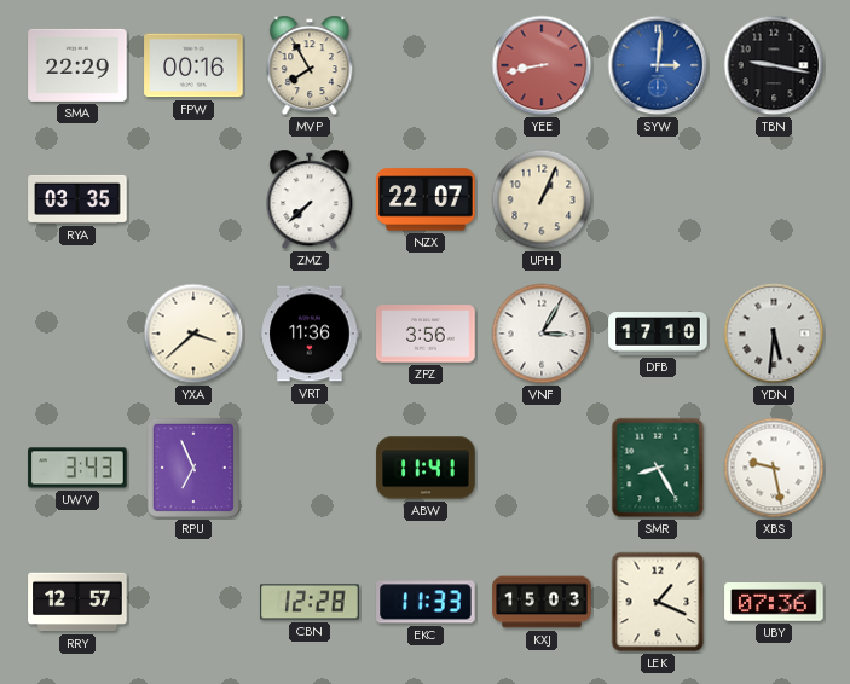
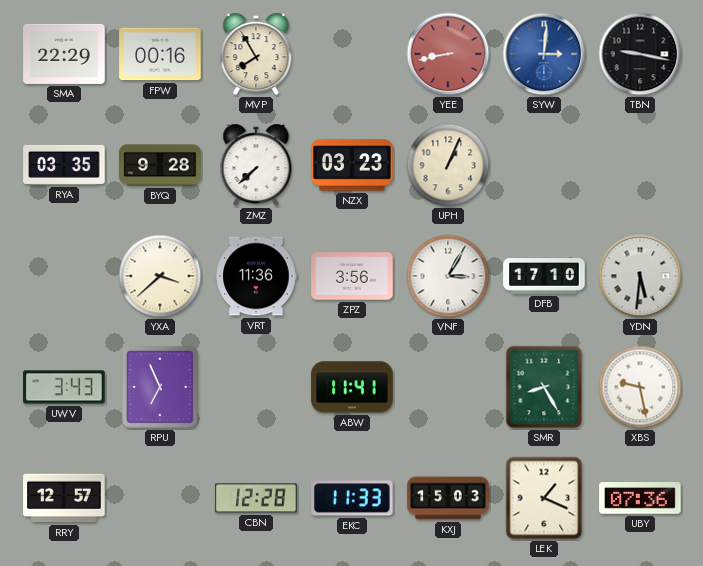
BYQ: none -> 9:28 (160, 165)
NZX: 22:07 -> 03:23 (352, 165)
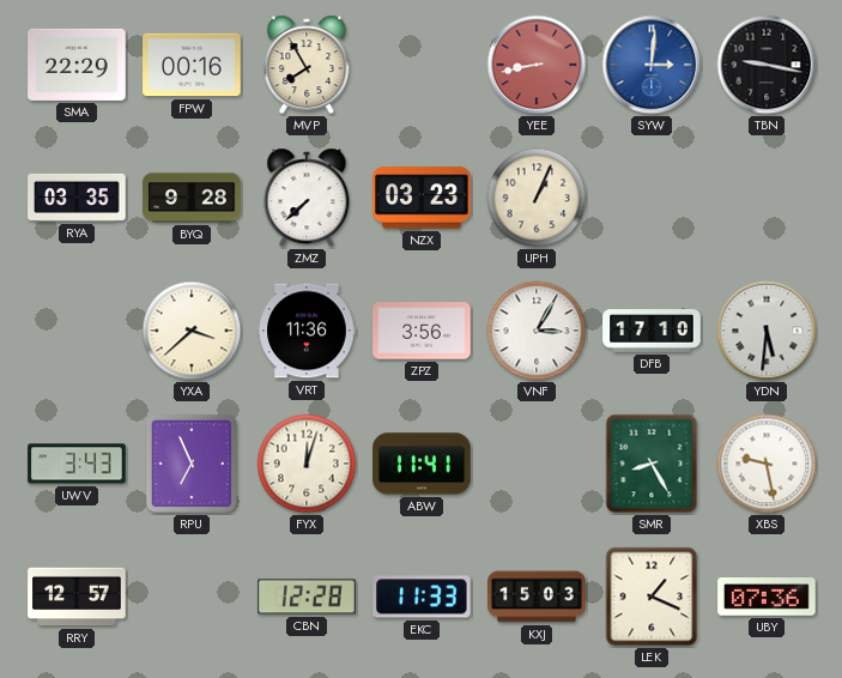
FYX: none -> 12:03 (307, 464)
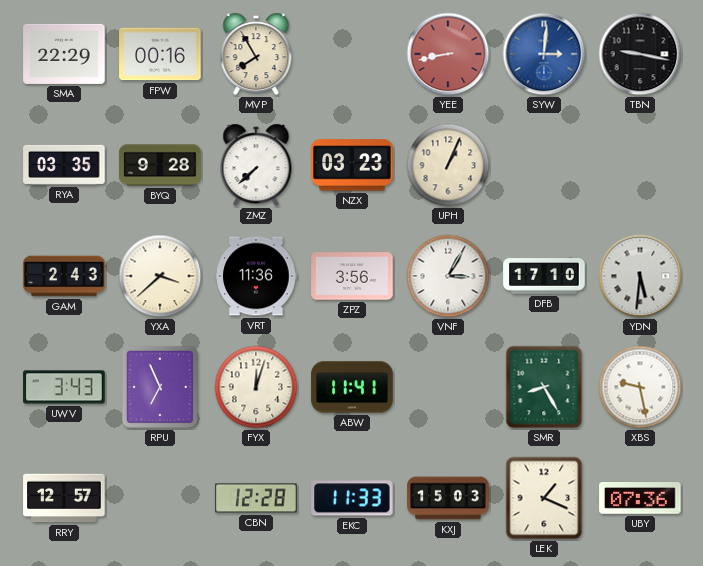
GAM: none -> 2:43 (64, 276)
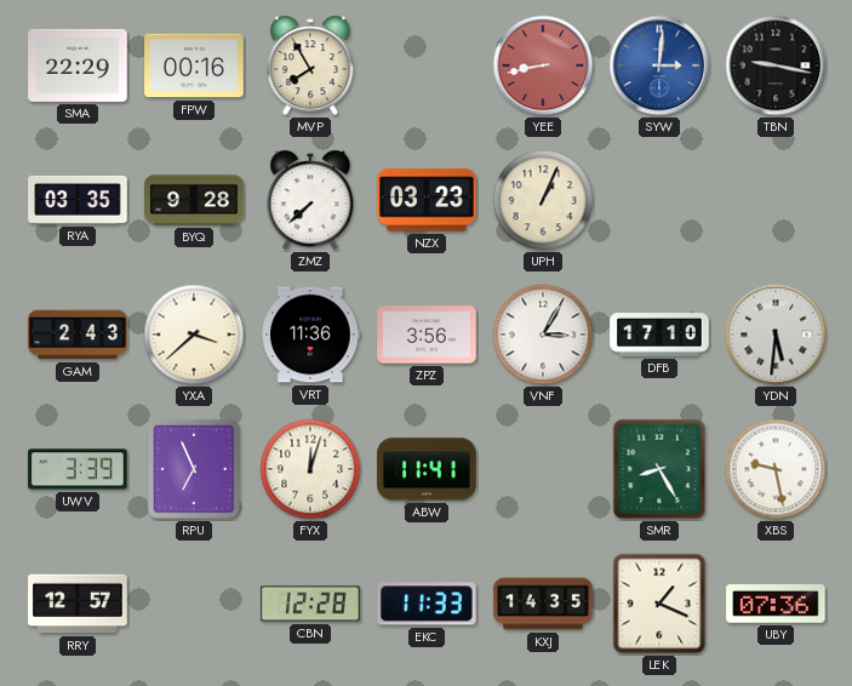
UWV: 3:43 -> 3:39 (78, 469)
KXJ: 15:03 -> 14:35 (543, 604)
